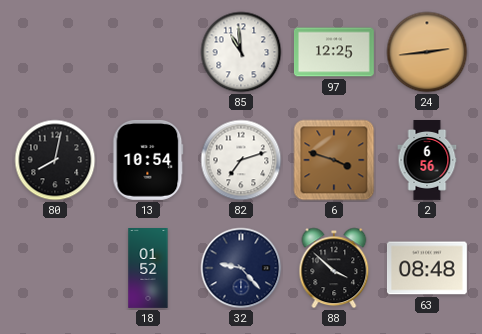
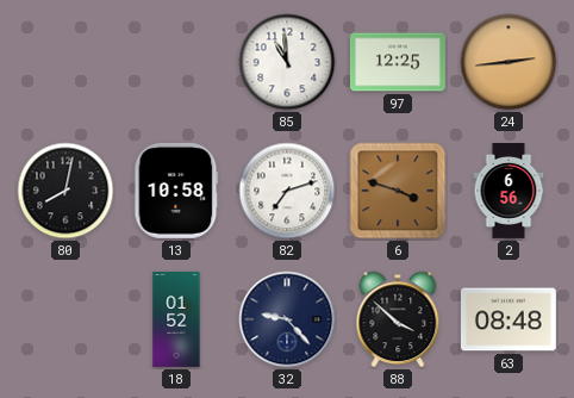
13: 10:54 -> 10:58 (176, 191)
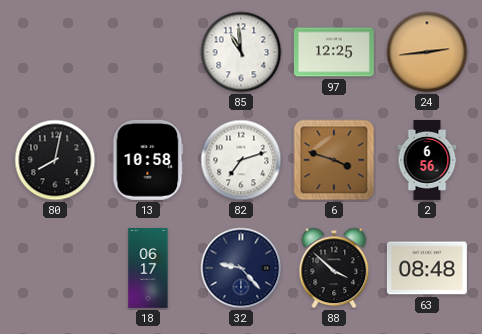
18: 01:52 -> 06:17 (148, 269)
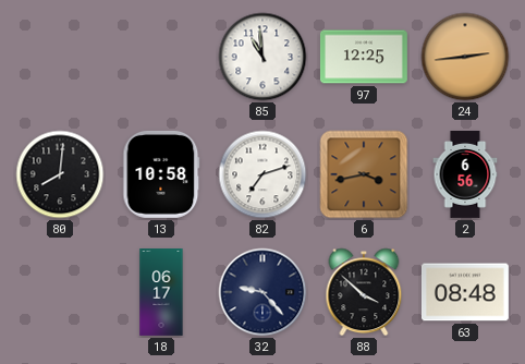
80: 8:02 -> 8:01 (60, 174)
6: 3:48 -> 3:43 (364, 174)
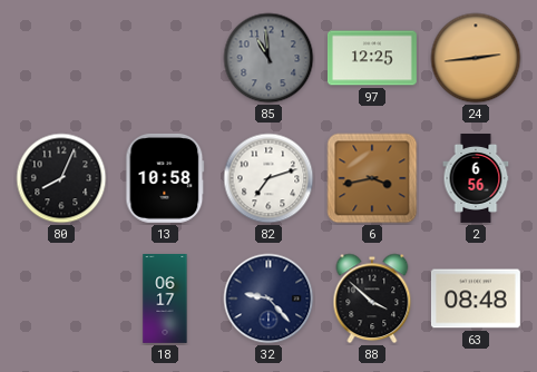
85 dial: white -> grey (268, 58)
80: 8:01 -> 8:04 (61, 178)
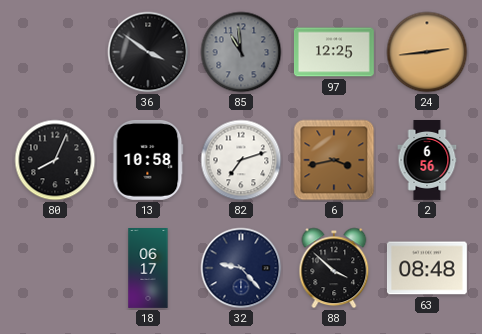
36: none -> 3:51 (148, 52)
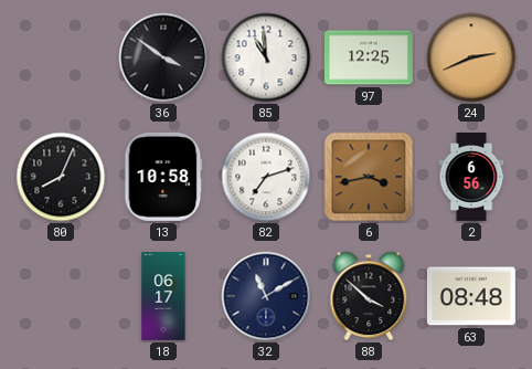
85 dial: grey -> white (266, 57)
24: 2:44 -> 2:41 (471, 57)
32: 9:23 -> 11:10 (266, 296)
